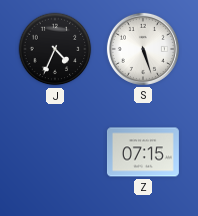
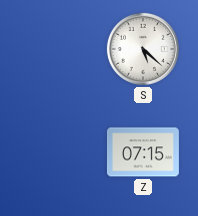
J: 4:34 -> none (55, 49)
S: 5:27 -> 5:22 (143, 49)
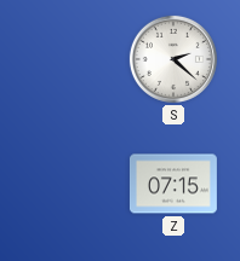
S: 5:22 -> 2:22 (173, 59)
